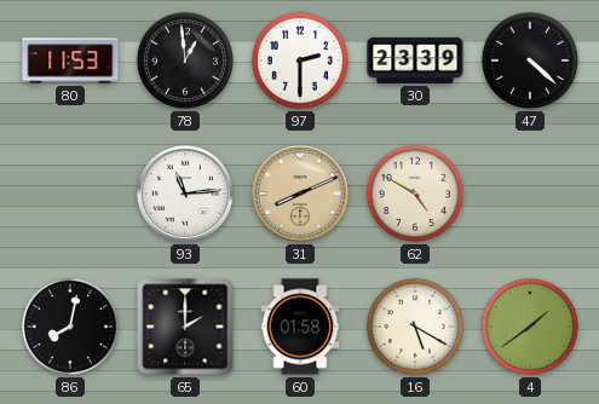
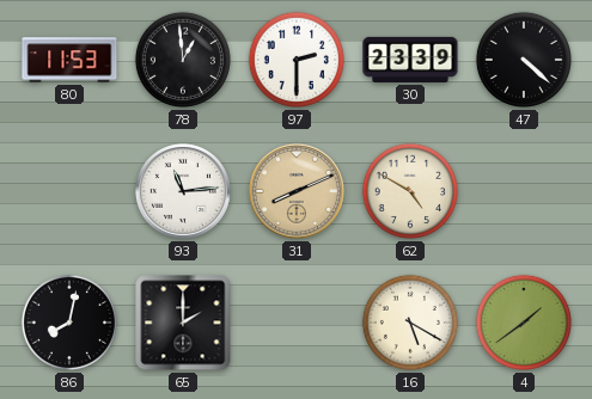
60: 01:58 -> none (300, 327)
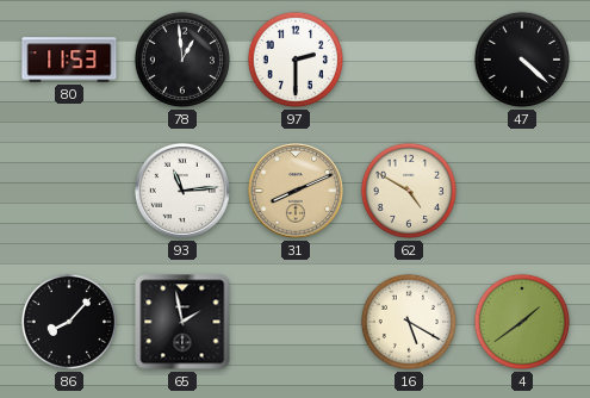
30: 23:39 -> none (410, 60)
86: 8:02 -> 8:07 (69, 322)
65: 2:00 -> 1:58 (182, 322)
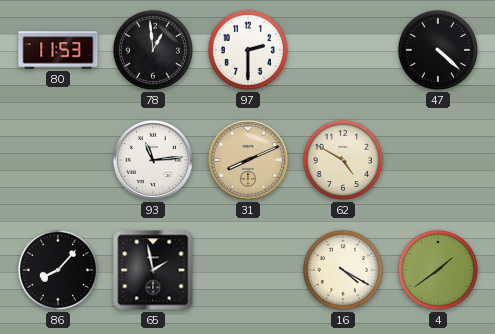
16: 5:20 -> 4:20 (343, 270)
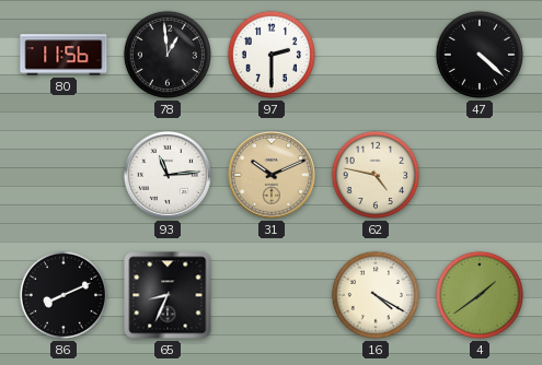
80: 11:53 -> 11:56 (64, 55)
31: 8:11 -> 10:11 (272, 175)
62: 4:50 -> 4:47 (376, 175)
86: 8:07 -> 8:11 (64, 295)
65: 1:58 -> 8:34 (168, 295)
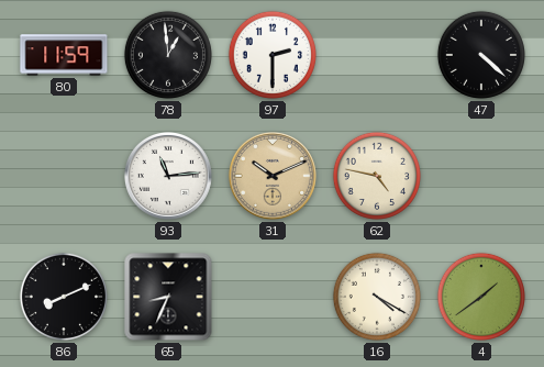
80: 11:56 -> 11:59 (64, 55)
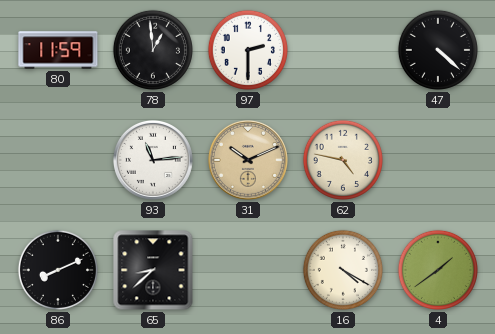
65: 8:34 -> 8:38 (153, 270)
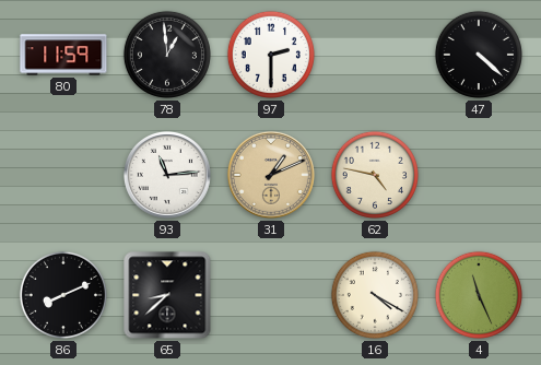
31: 10:11 -> 1:11 (271, 175)
4: 1:39 -> 11:26 (479, 295)
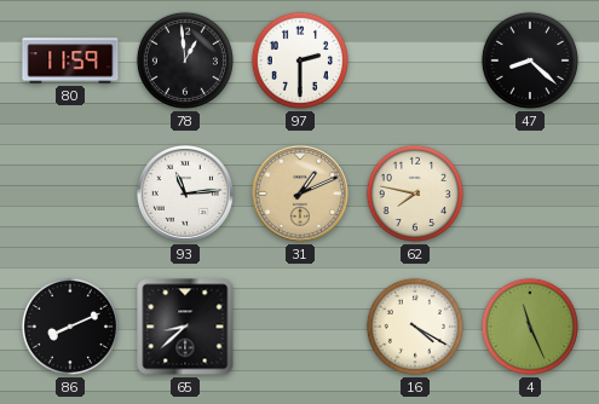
47: 4:22 -> 8:22 (530, 60)
62: 4:47 -> 7:47 (415, 194)
